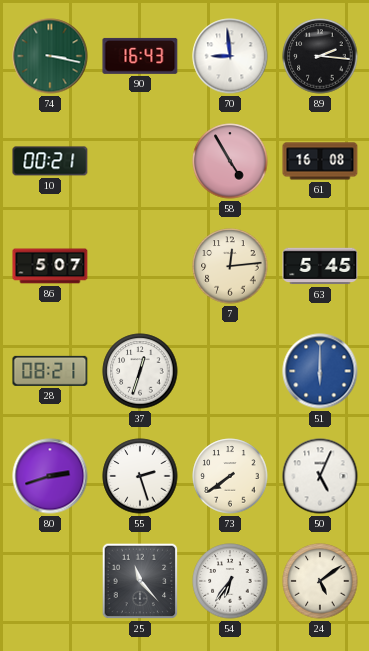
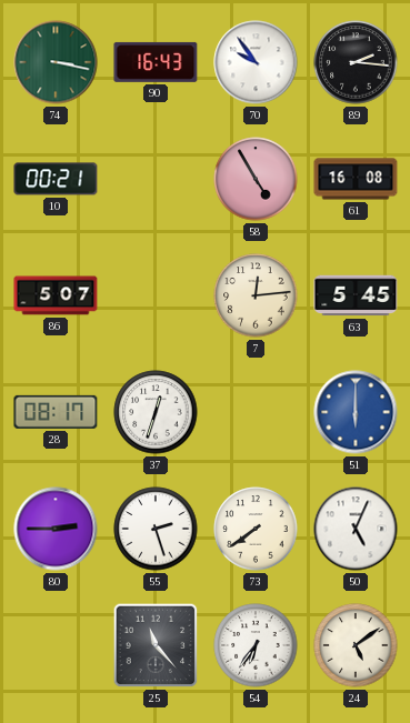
70: 8:59 -> 9:54 (256, 62)
28: 08:21 -> 08:17 (56, 412)
80: 2:42 -> 2:45 (56, 529)
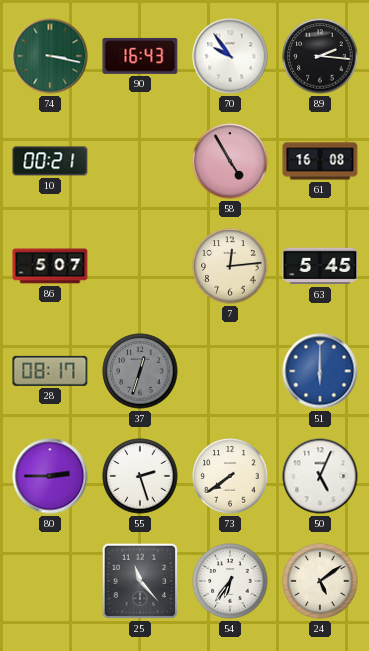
37 dial: white -> grey (140, 371)
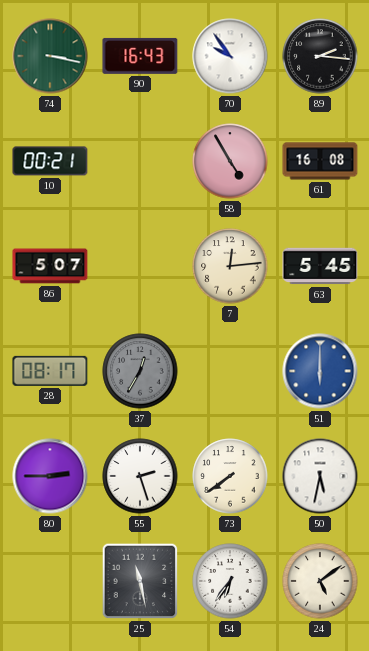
37: 12:33 -> 12:35 (140, 371)
50: 5:04 -> 5:32 (320, 476)
25: 11:23 -> 11:28 (140, 581)
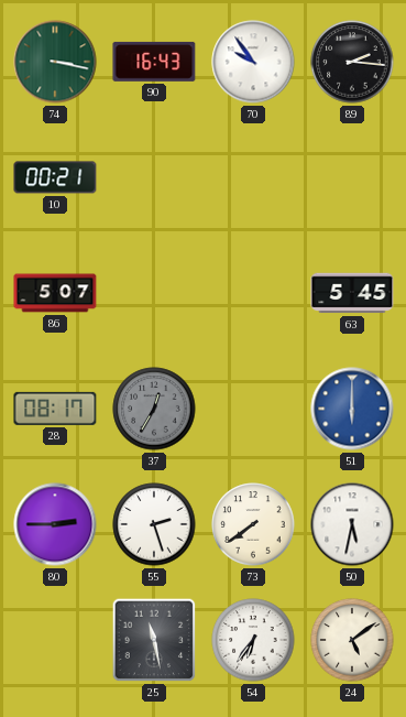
58: 4:55 -> none (230, 161)
61: 16:08 -> none (320, 161)
7: 12:14 -> none (230, 266)
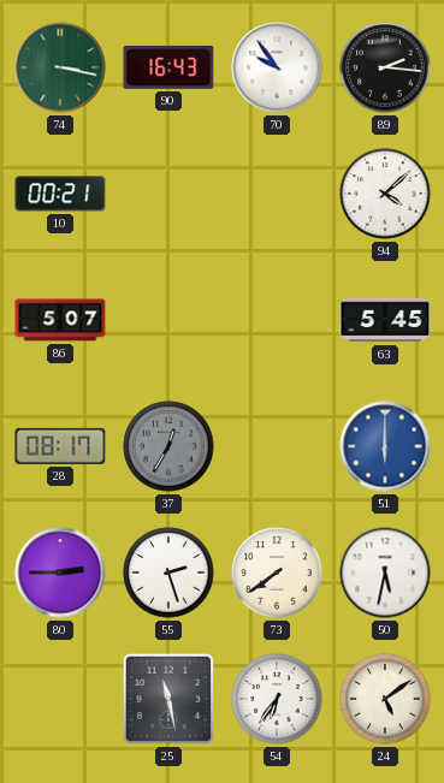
94: none -> 4:08 (385, 194)
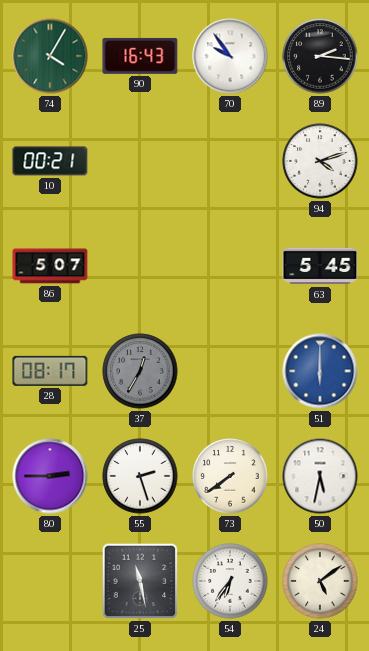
74: 3:17 -> 4:05 (50, 56)
94: 4:08 -> 4:12 (320, 161)
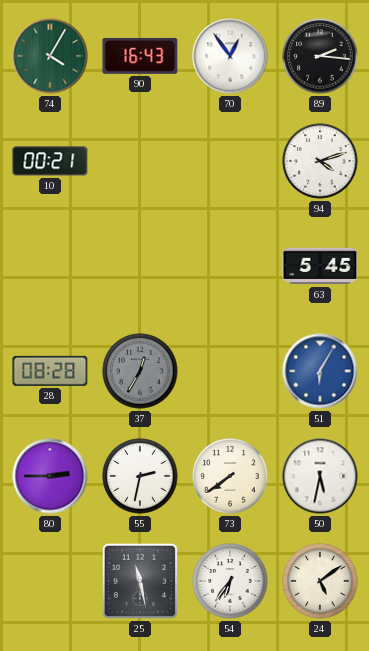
70: 9:54 -> 12:54 (230, 56)
86: 5:07 -> none (50, 266)
28: 08:17 -> 08:28 (50, 371)
51: 6:00 -> 6:05 (320, 371)
55: 2:27 -> 2:32 (140, 476)
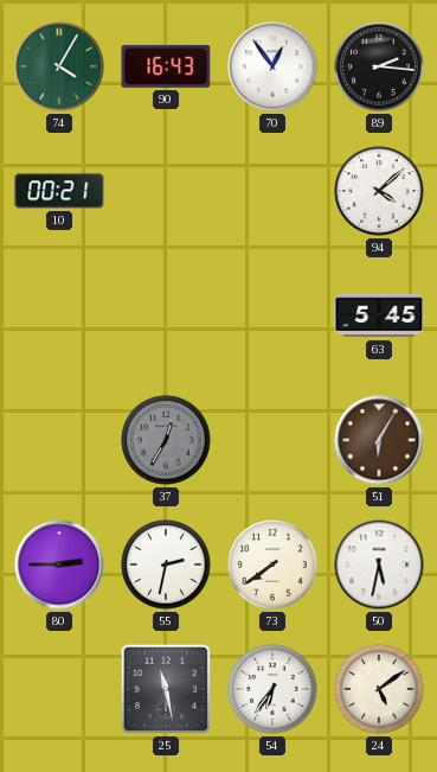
94: 4:12 -> 4:08 (379, 191)
28: 08:28 -> none (50, 371)
51 dial: blue -> brown (379, 440)
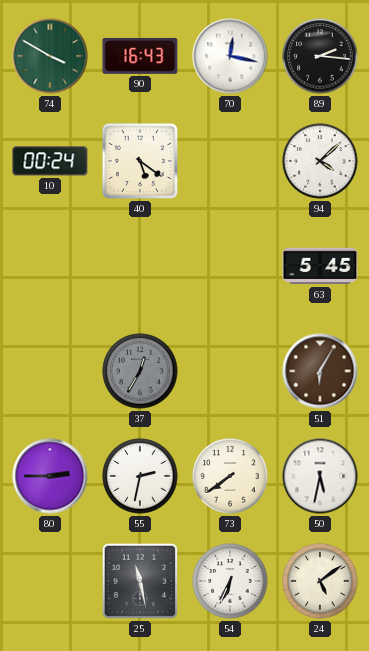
74: 4:05 -> 3:50 (50, 56)
70: 12:54 -> 12:17 (230, 56)
10: 00:21 -> 00:24 (50, 161)
40: none -> 5:21 (140, 161)
54: 6:36 -> 6:34 (230, 581)
